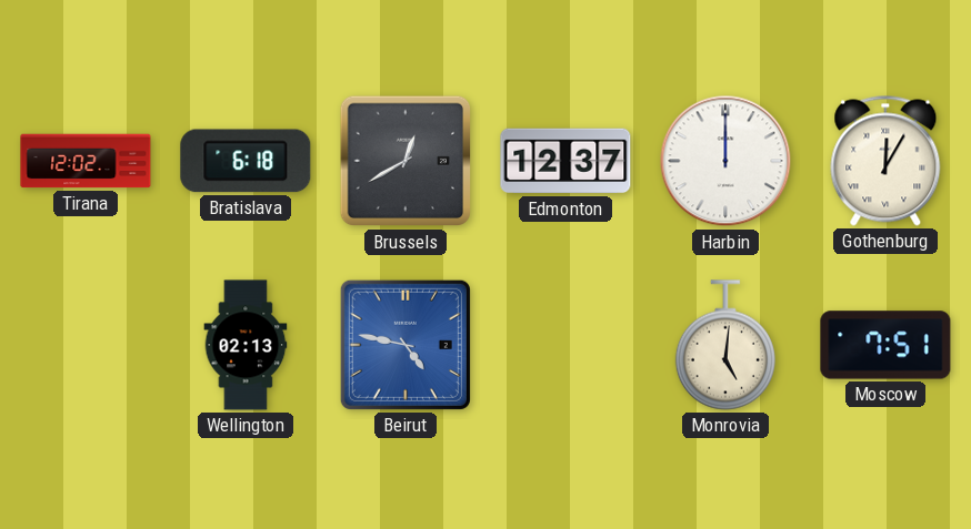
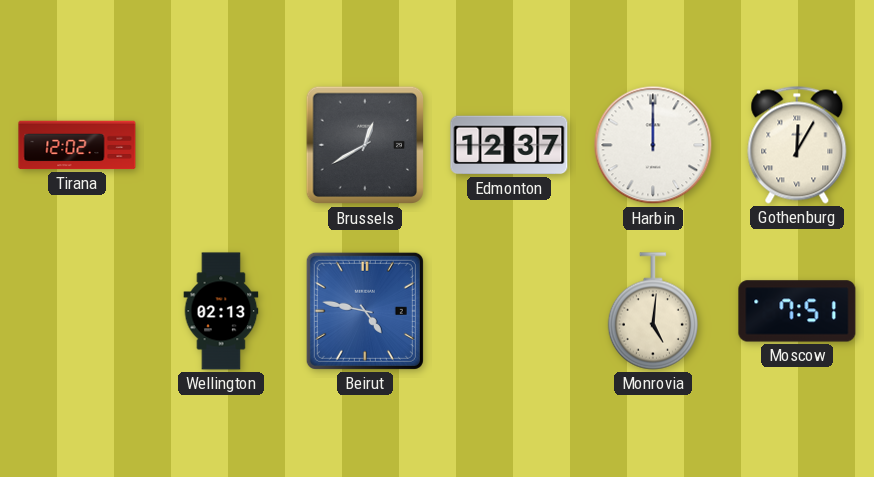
Bratislava: 6:18 -> none (246, 161)
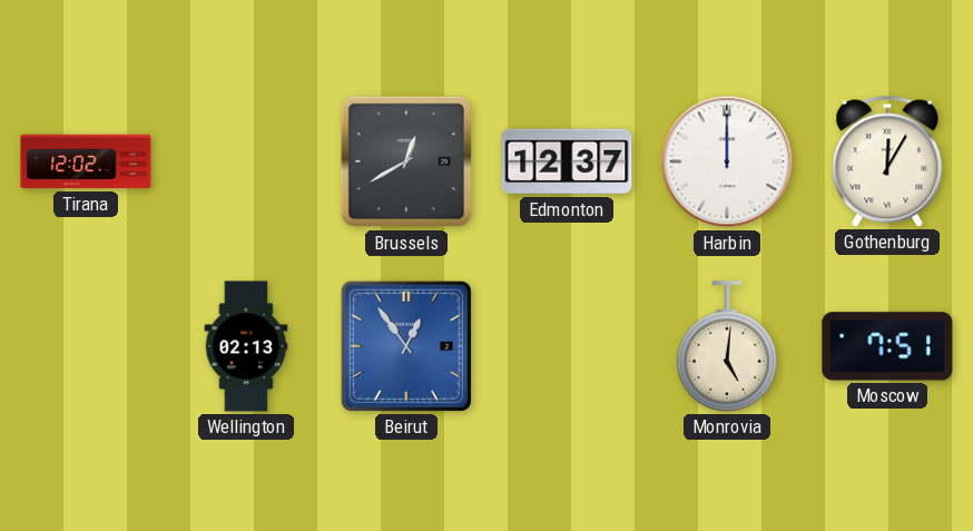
Beirut: 4:47 -> 12:54 (406, 346)
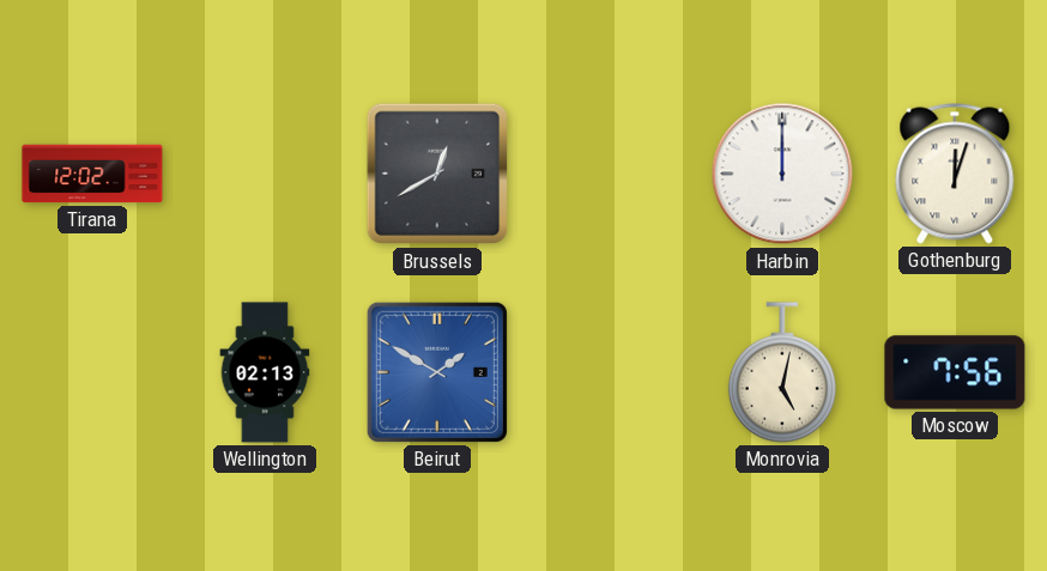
Edmonton: 12:37 -> none (567, 161)
Gothenburg: 12:05 -> 12:03 (955, 174)
Beirut: 12:54 -> 1:50 (437, 372)
Monrovia: 5:01 -> 5:02 (782, 372)
Moscow: 7:51 -> 7:56 (955, 372)
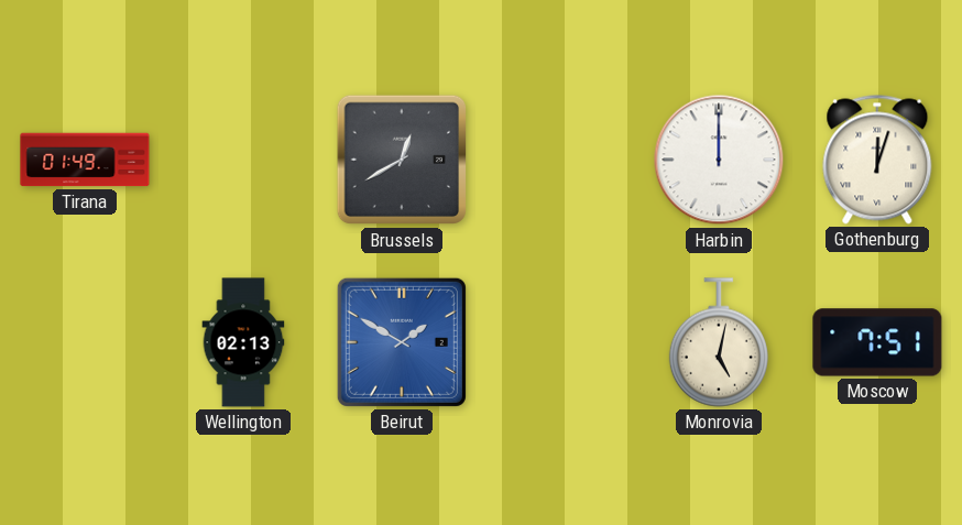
Tirana: 12:02 -> 01:49 (85, 160)
Moscow: 7:56 -> 7:51 (877, 342)
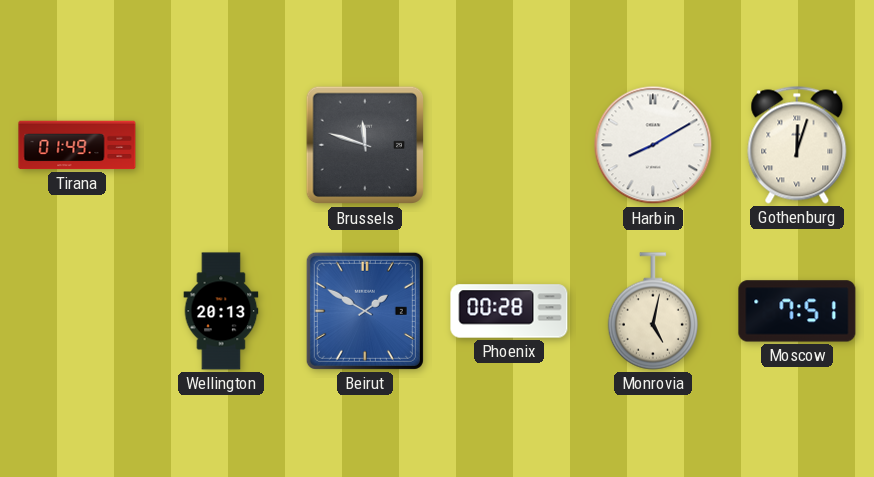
Brussels: 12:40 -> 11:48 (365, 145)
Harbin: 12:00 -> 8:10 (653, 145)
Wellington: 02:13 -> 20:13 (221, 311)
Phoenix: none -> 00:28 (509, 311)
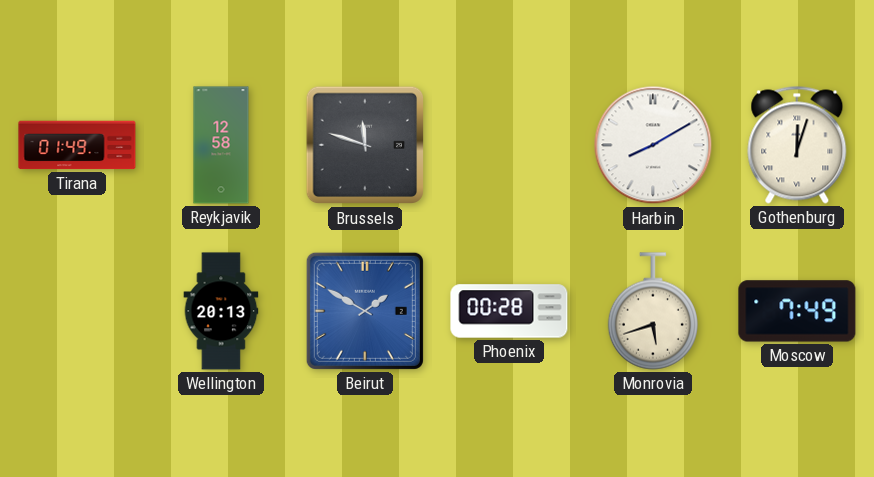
Reykjavik: none -> 12:58 (221, 145)
Monrovia: 5:02 -> 5:42 (653, 311)
Moscow: 7:51 -> 7:49 (797, 311)
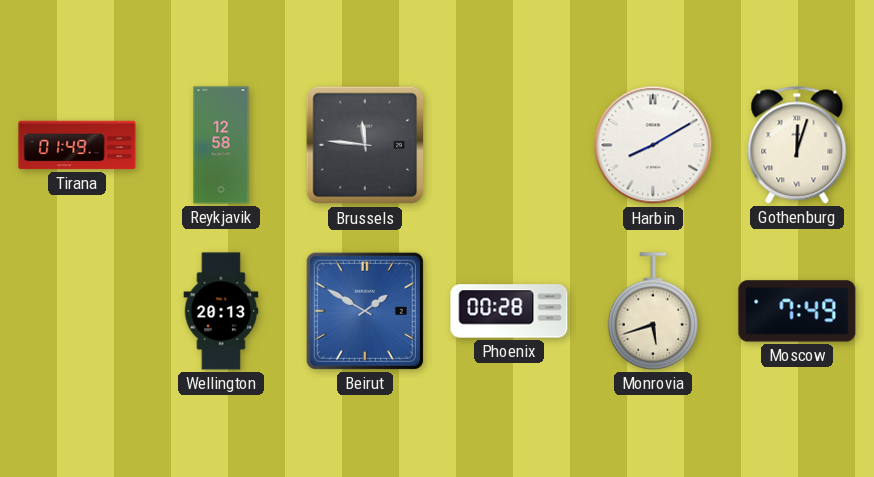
Brussels: 11:48 -> 11:46 (365, 145)
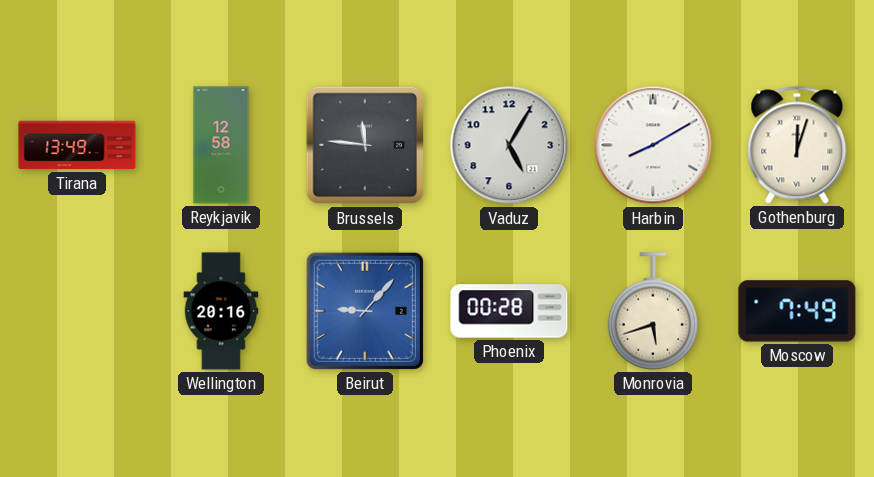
Tirana: 01:49 -> 13:49 (77, 145)
Vaduz: none -> 5:05 (509, 145)
Wellington: 20:13 -> 20:16 (221, 311)
Beirut: 1:50 -> 9:07 (365, 311)
